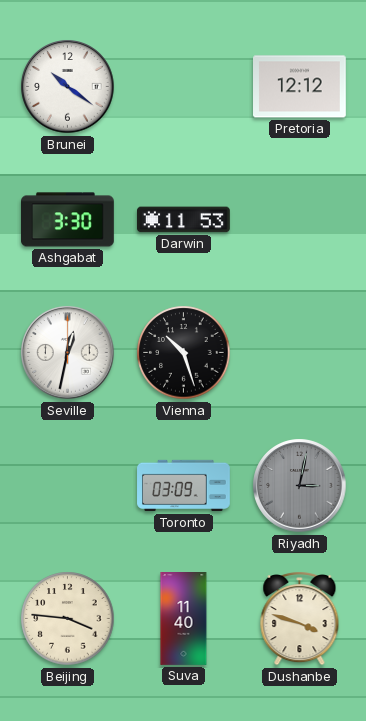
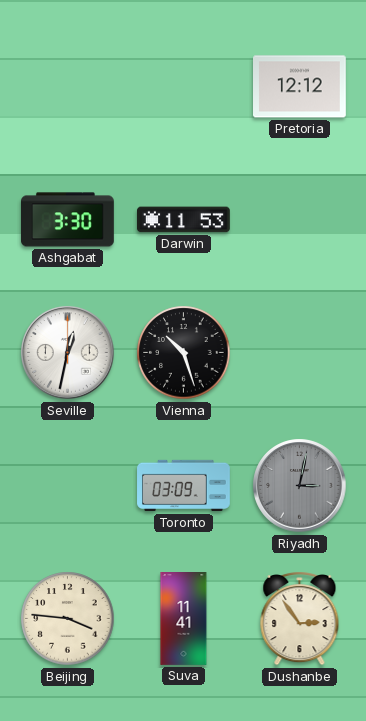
Brunei: 10:21 -> none (68, 87)
Suva: 11:40 -> 11:41 (184, 619)
Dushanbe: 3:48 -> 2:54 (300, 619)
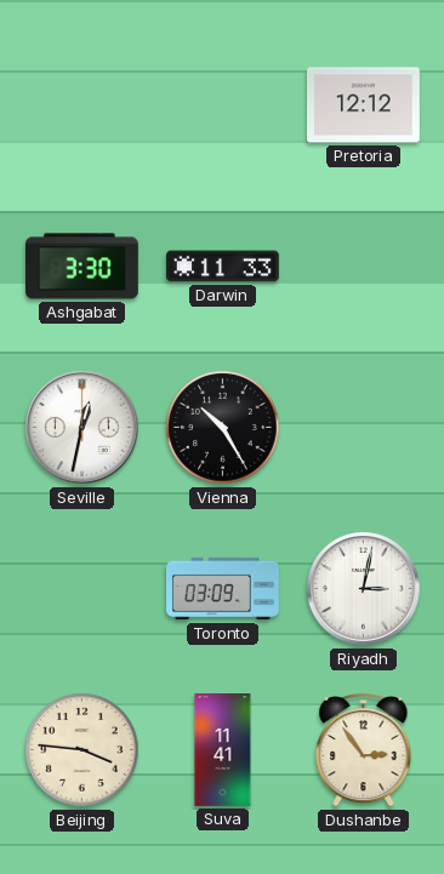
Darwin: 11:53 -> 11:33 (223, 267)
Vienna: 10:27 -> 10:25 (223, 428)
Riyadh dial: grey -> white (364, 589)
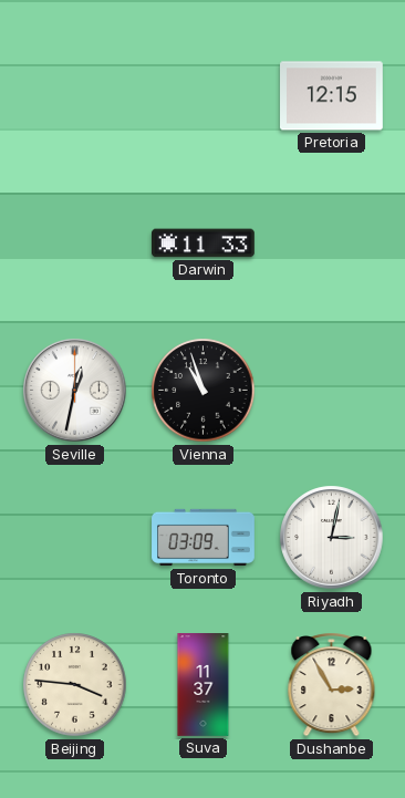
Pretoria: 12:12 -> 12:15 (332, 96)
Ashgabat: 3:30 -> none (82, 267)
Vienna: 10:25 -> 10:57 (204, 391)
Suva: 11:41 -> 11:37 (204, 685)
Dushanbe: 2:54 -> 2:55 (332, 685)
